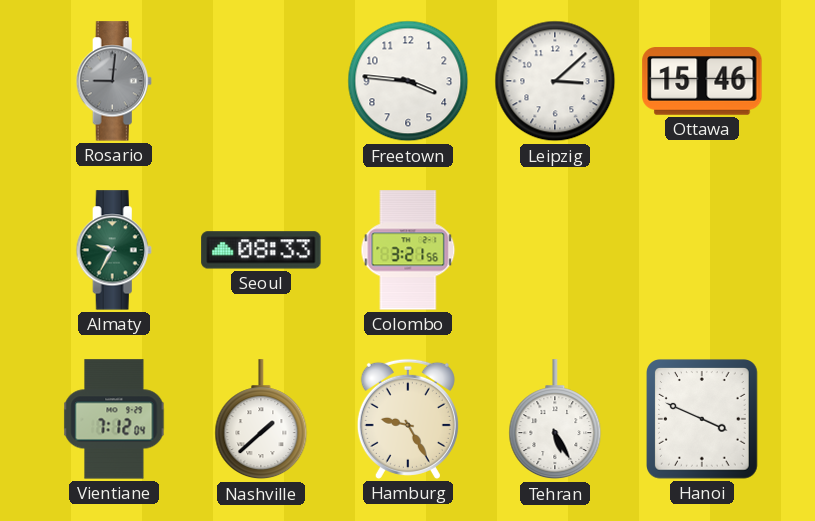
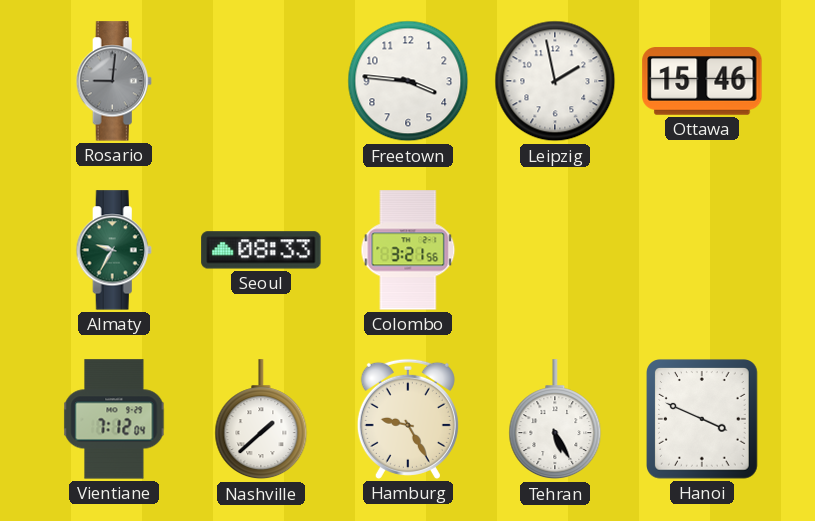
Leipzig: 3:08 -> 1:58 (555, 81)
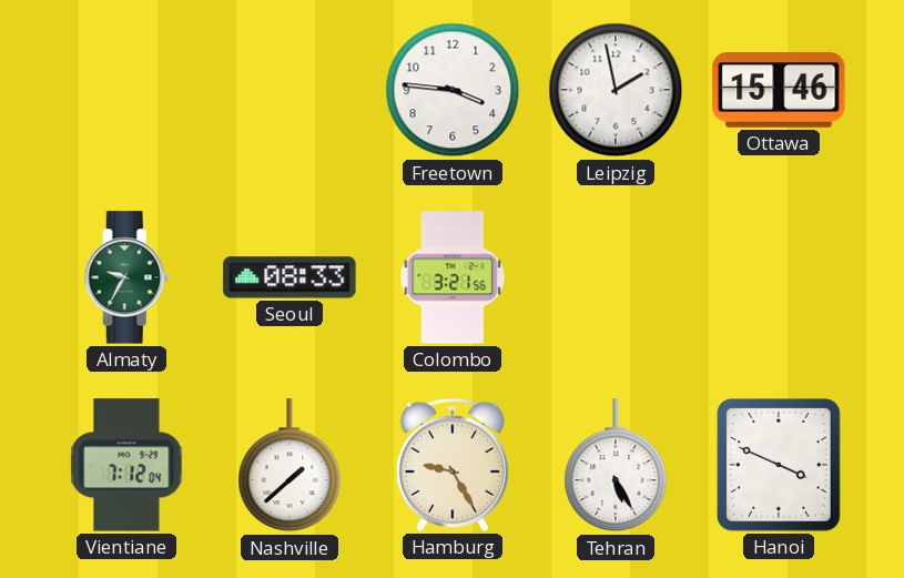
Rosario: 9:01 -> none (114, 81)
